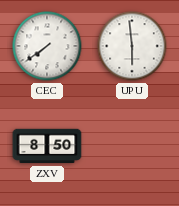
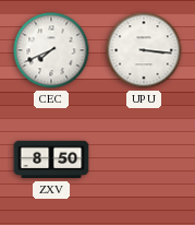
CEC: 7:39 -> 7:41 (51, 50)
UPU: 5:59 -> 3:16 (144, 50)
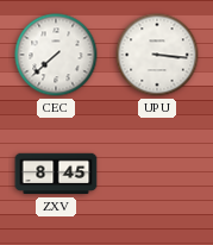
CEC: 7:41 -> 7:38 (56, 55)
ZXV: 8:50 -> 8:45 (56, 174)
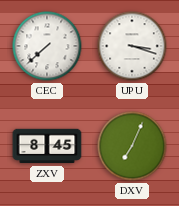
UPU: 3:16 -> 3:18 (132, 46)
DXV: none -> 7:04 (132, 146)
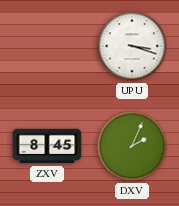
CEC: 7:38 -> none (47, 46)
DXV: 7:04 -> 2:04 (132, 146)
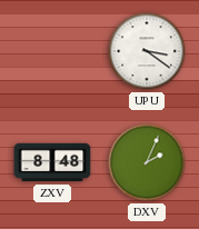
UPU: 3:18 -> 3:21 (147, 51)
ZXV: 8:45 -> 8:48 (52, 162)
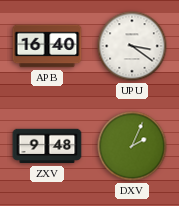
APB: none -> 16:40 (47, 46)
ZXV: 8:48 -> 9:48 (47, 146)
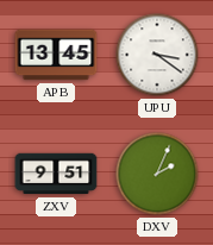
APB: 16:40 -> 13:45 (56, 55)
ZXV: 9:48 -> 9:51 (56, 174)
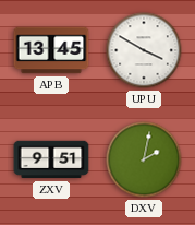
UPU: 3:21 -> 3:50 (144, 50)
DXV: 2:04 -> 2:02 (144, 159)
